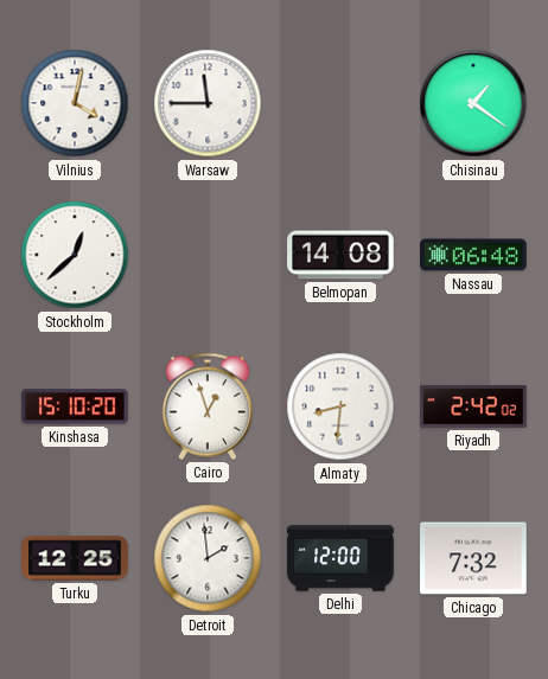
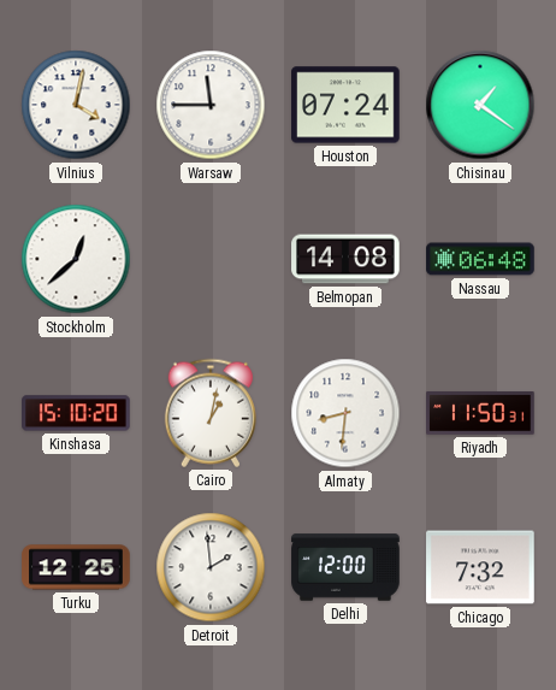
Houston: none -> 07:24 (345, 105)
Cairo: 12:57 -> 1:02 (211, 413)
Riyadh: 2:42 -> 11:50 (480, 414)
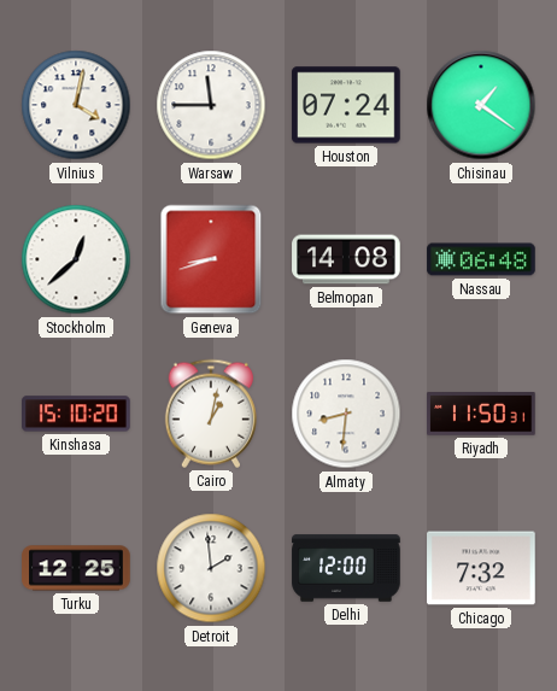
Geneva: none -> 8:42 (211, 259)
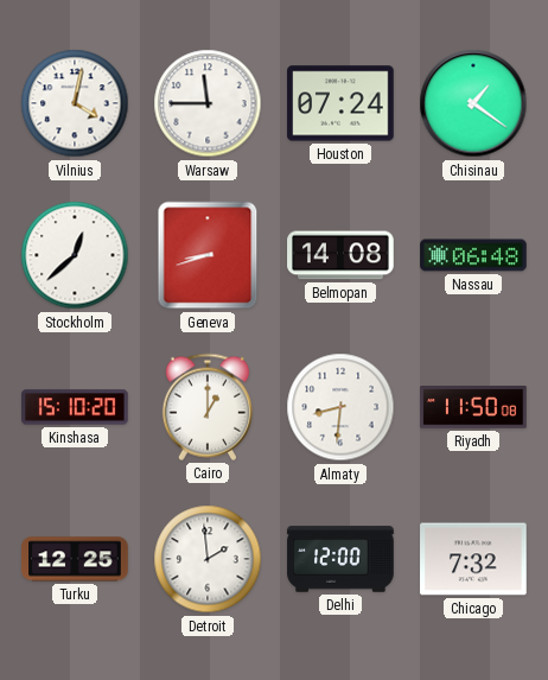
Cairo: 1:02 -> 1:00 (208, 407)
Riyadh: 11:50:31 -> 11:50:08 (473, 408)
